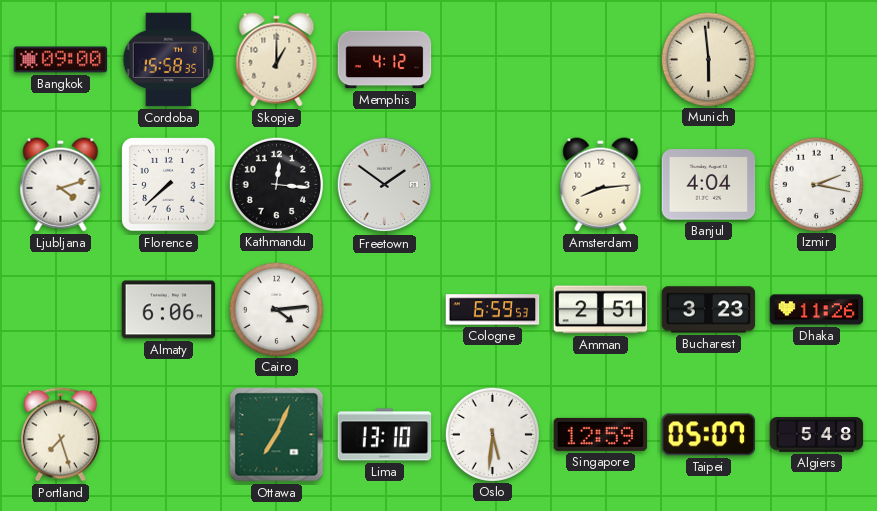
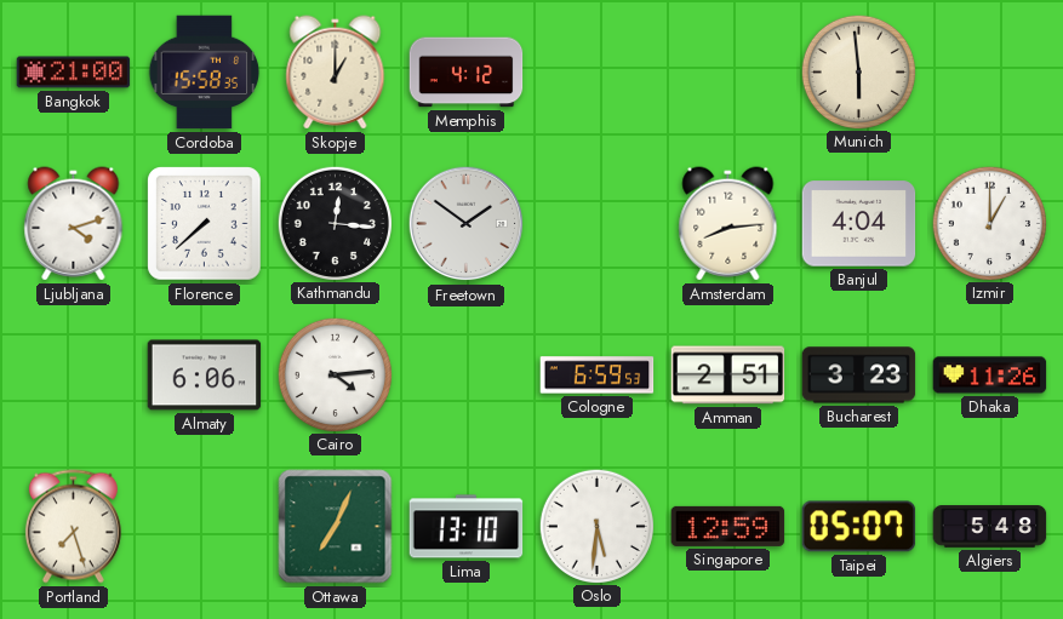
Bangkok: 09:00 -> 21:00 (74, 73)
Izmir: 2:17 -> 1:00 (989, 223)
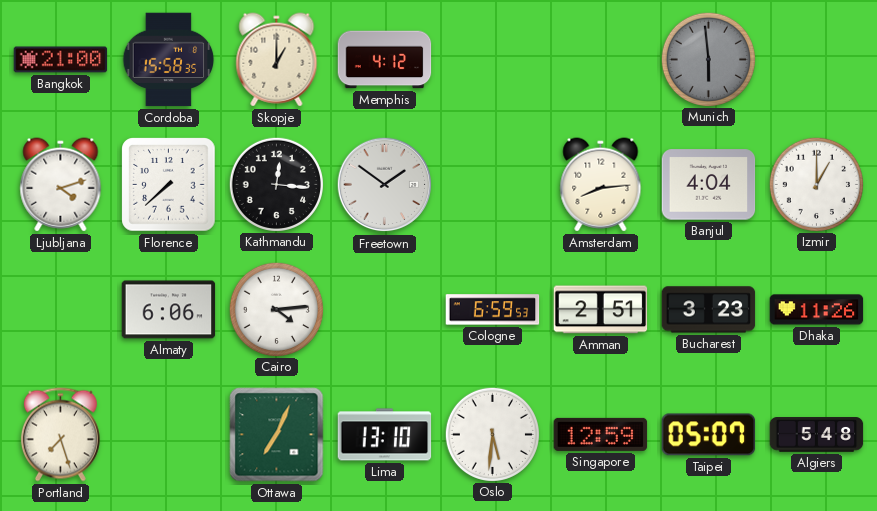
Munich dial: cream -> grey (708, 59)
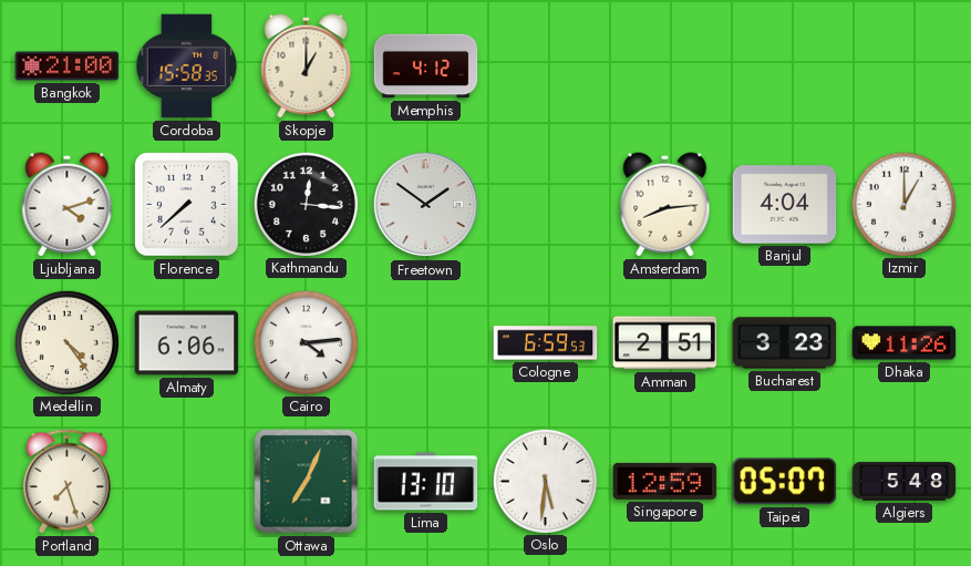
Munich: 5:59 -> none (708, 59)
Medellin: none -> 4:24 (66, 342)
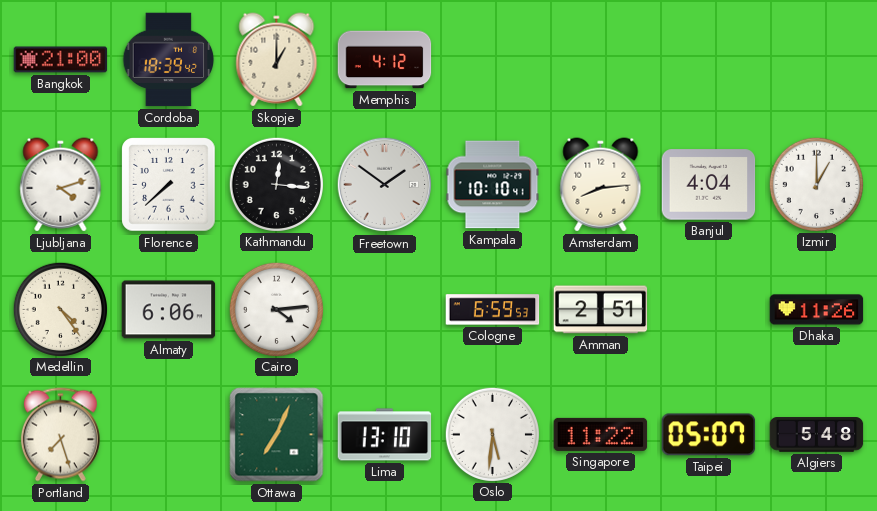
Cordoba: 15:58 -> 18:39 (169, 60)
Kampala: none -> 10:10 (493, 185)
Bucharest: 3:23 -> none (785, 343)
Singapore: 12:59 -> 11:22 (601, 434)
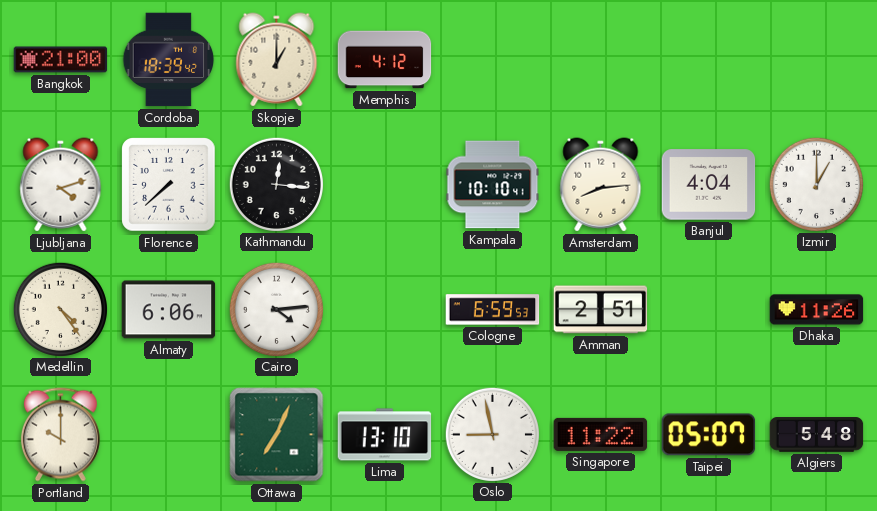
Freetown: 1:51 -> none (385, 185)
Portland: 7:27 -> 10:00 (60, 435)
Oslo: 5:31 -> 8:58 (492, 434)
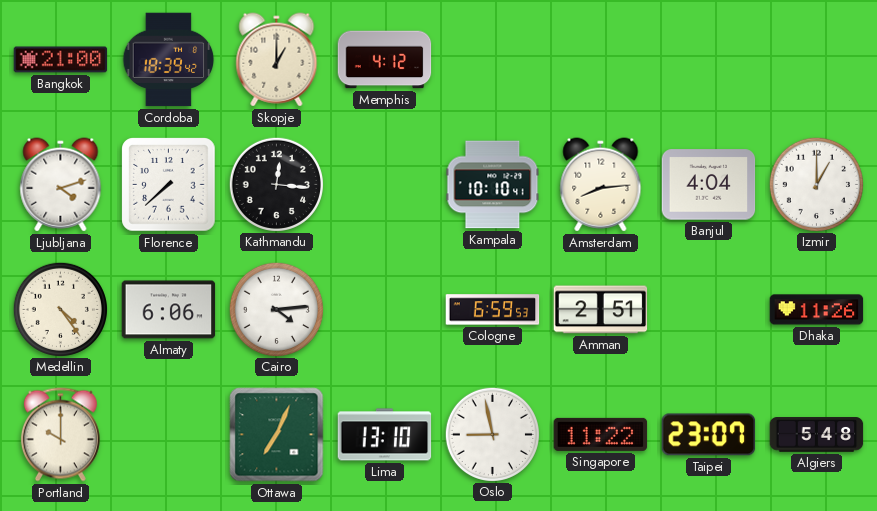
Taipei: 05:07 -> 23:07 (709, 435)
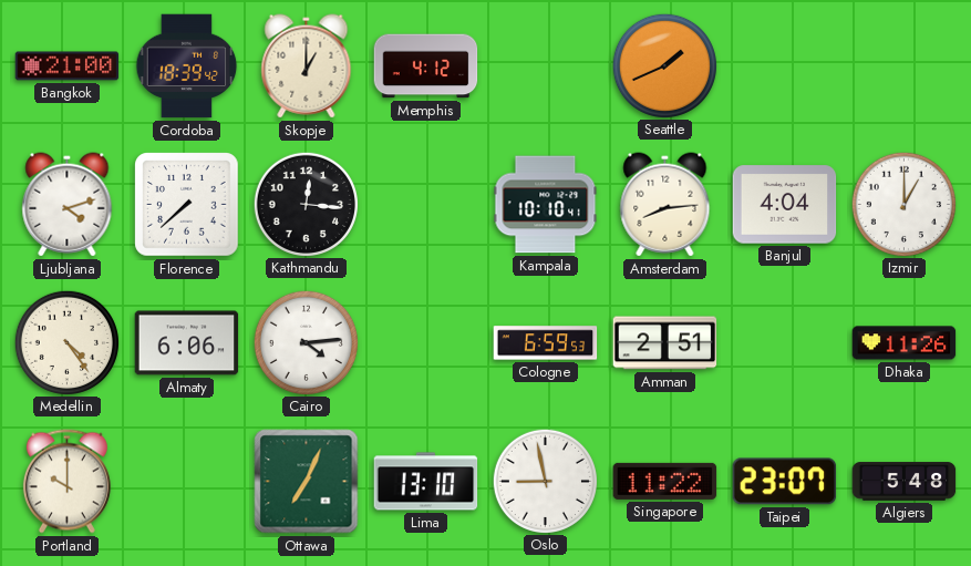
Seattle: none -> 1:41 (664, 65)
